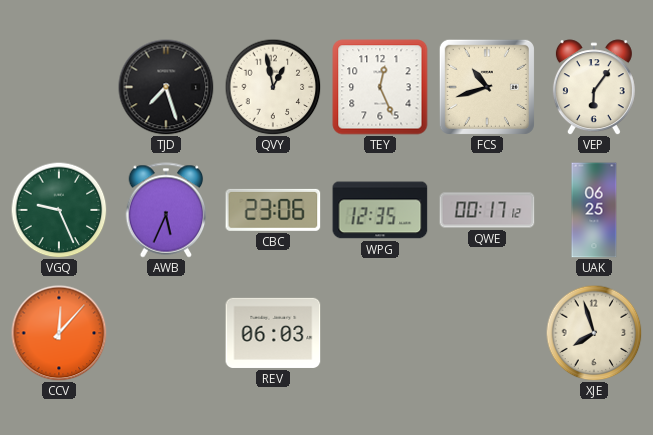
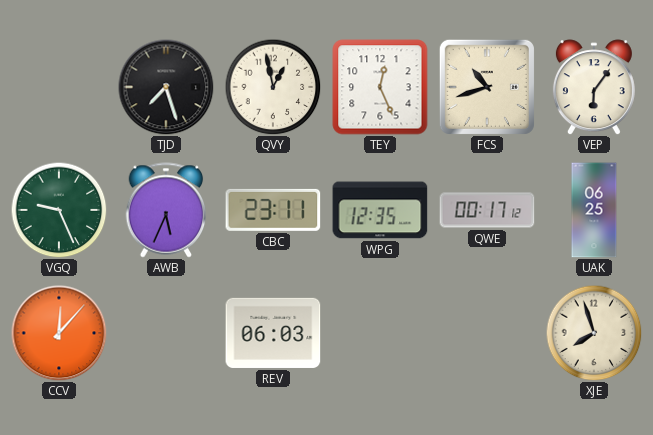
CBC: 23:06 -> 23:11 (273, 210)
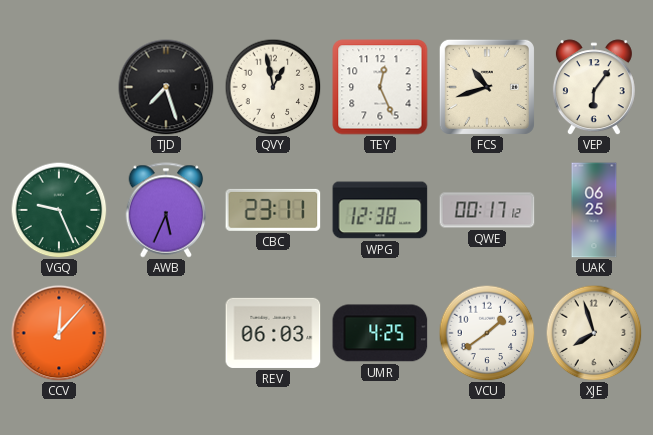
WPG: 12:35 -> 12:38 (380, 210)
UMR: none -> 4:25 (380, 333)
VCU: none -> 1:39 (487, 333)
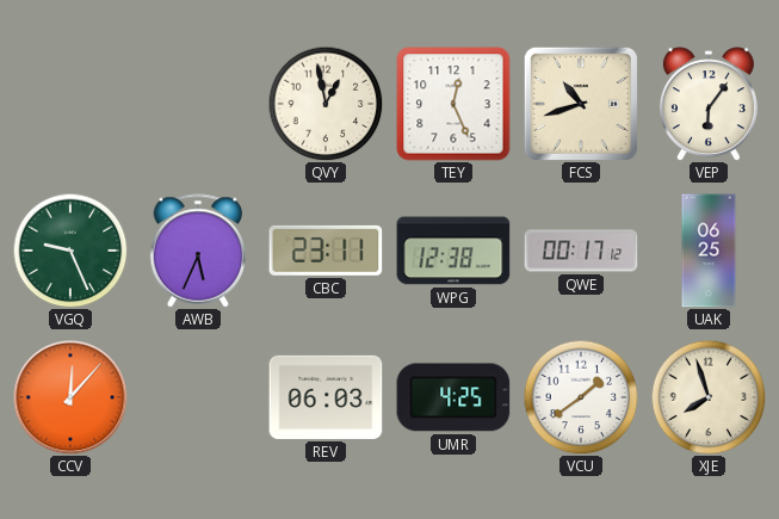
TJD: 7:27 -> none (166, 87)
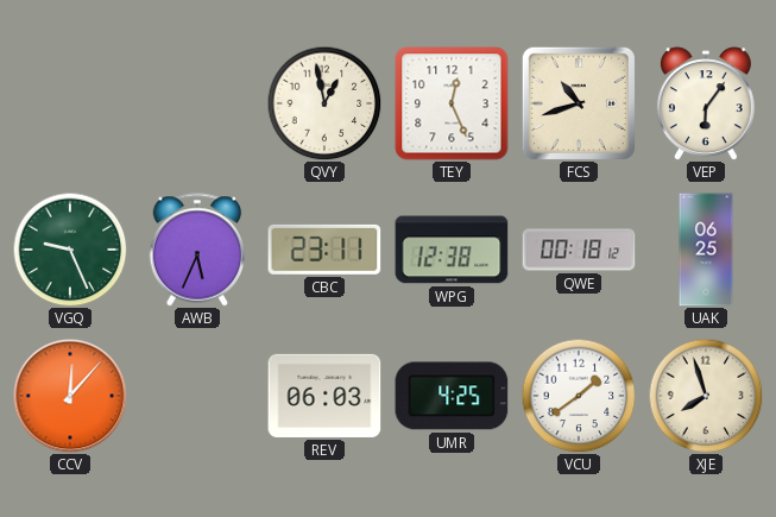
QWE: 00:17 -> 00:18 (579, 250)
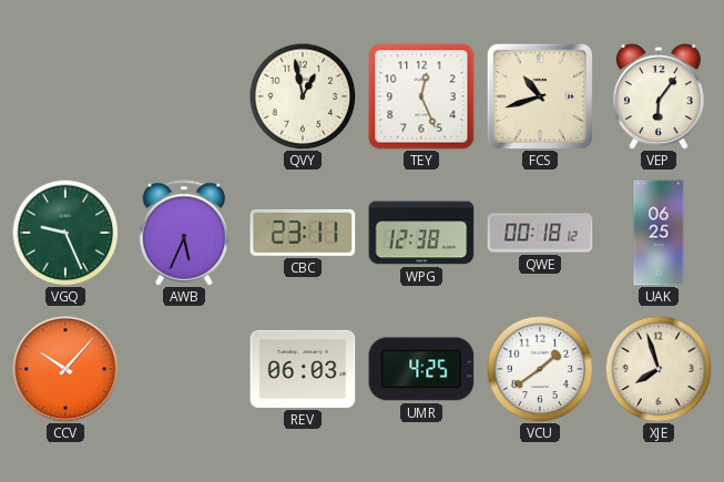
CCV: 12:07 -> 10:07 (65, 369)
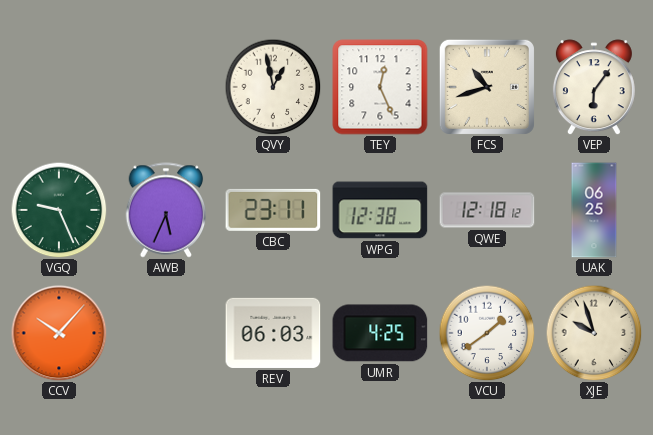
QWE: 00:18 -> 12:18 (487, 210)
XJE: 7:57 -> 9:57 (594, 333)
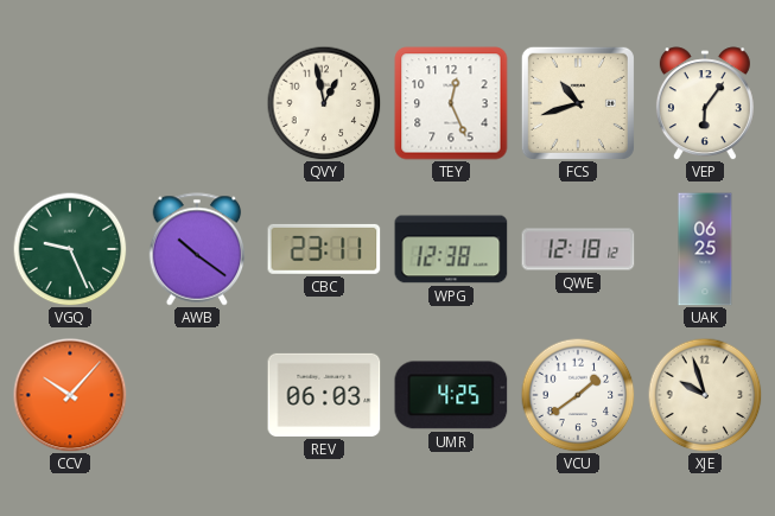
AWB: 5:34 -> 10:21 (197, 249)
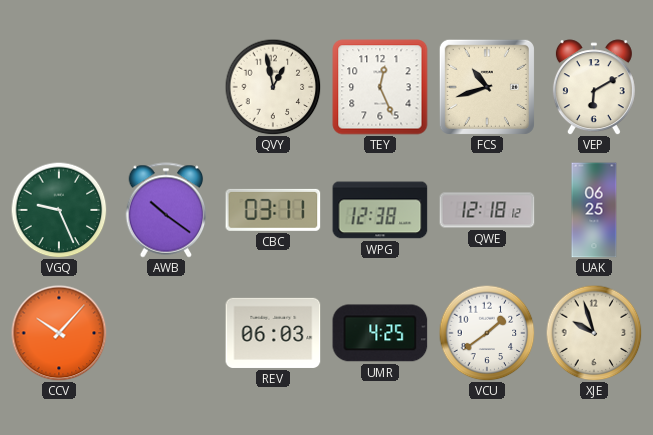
VEP: 6:06 -> 6:10 (594, 87)
CBC: 23:11 -> 03:11 (273, 210)
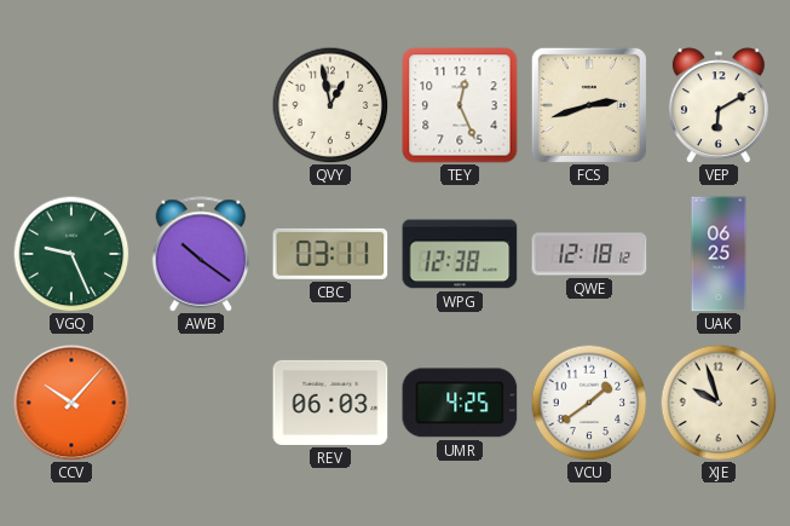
FCS: 10:42 -> 2:42 (589, 105)
